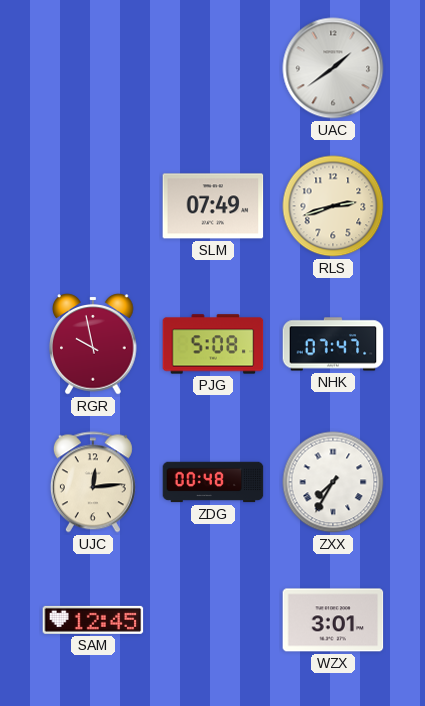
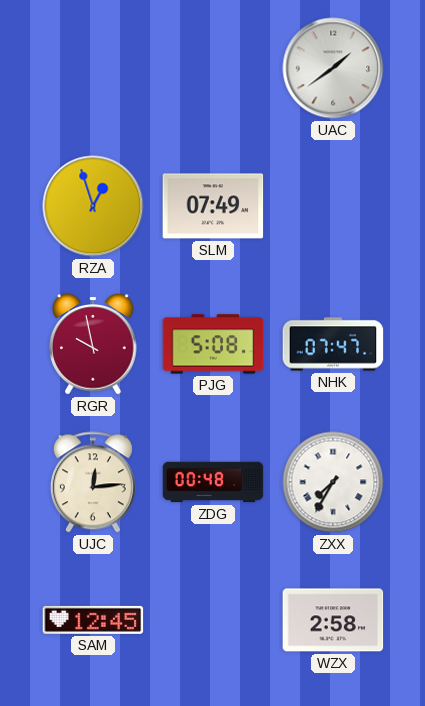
RZA: none -> 12:57 (93, 206)
RLS: 2:42 -> none (333, 206)
WZX: 3:01 -> 2:58 (333, 620)
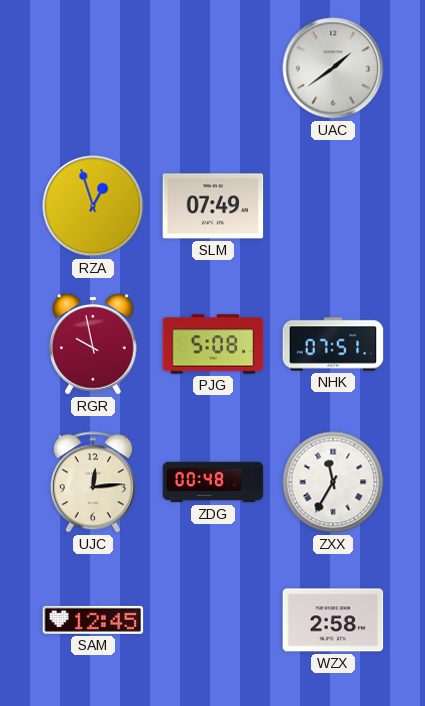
NHK: 07:47 -> 07:51 (333, 344)
ZXX: 7:35 -> 11:35 (333, 482)
